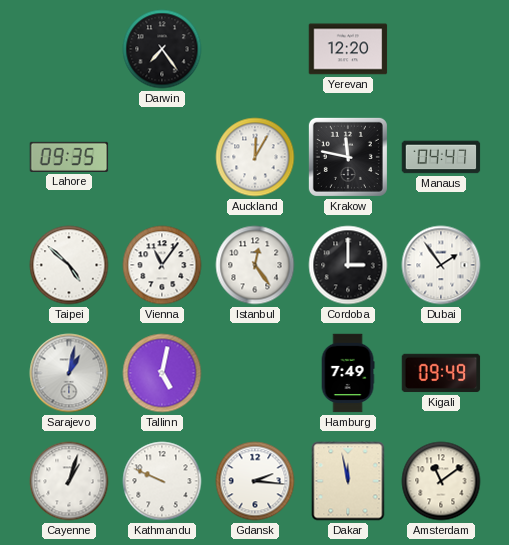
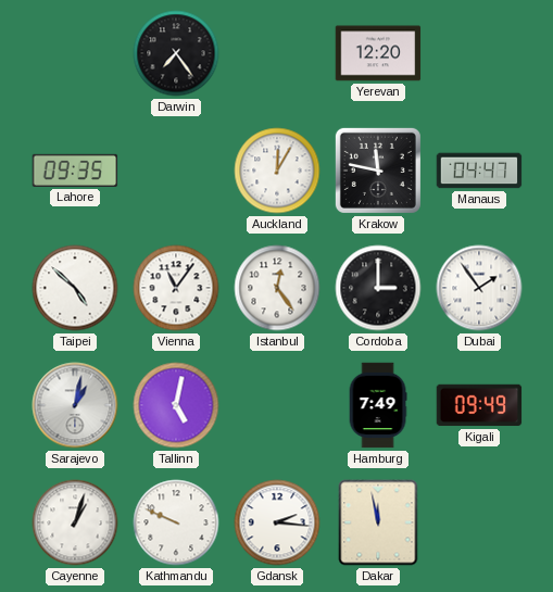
Amsterdam: 11:09 -> none (441, 481)
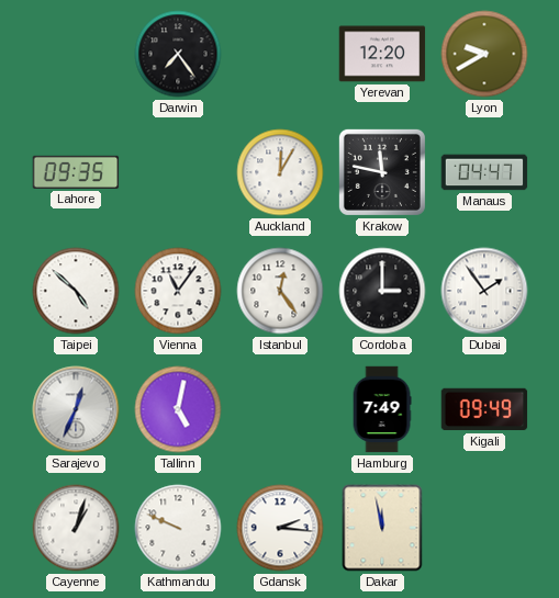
Lyon: none -> 9:40 (484, 54)
Sarajevo: 1:02 -> 12:34 (76, 409)
